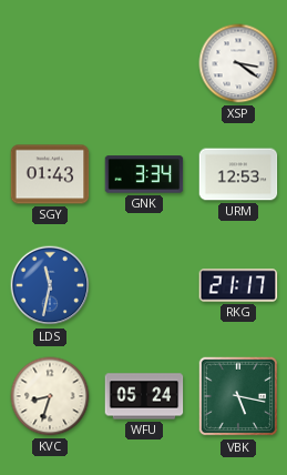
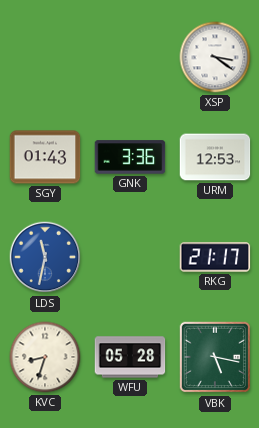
GNK: 3:34 -> 3:36 (130, 157)
WFU: 05:24 -> 05:28 (130, 357)
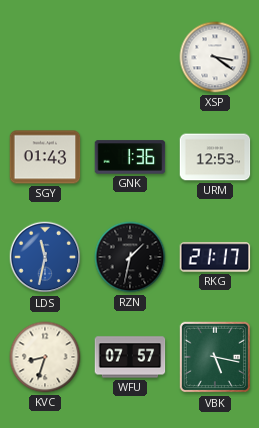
GNK: 3:36 -> 1:36 (130, 157)
RZN: none -> 1:32 (130, 257)
WFU: 05:28 -> 07:57 (130, 357)
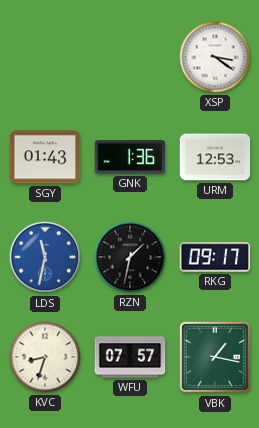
RKG: 21:17 -> 09:17 (215, 257)
VBK: 5:17 -> 1:17 (215, 357)
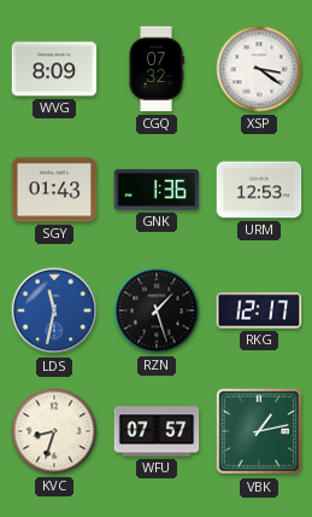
WVG: none -> 8:09 (54, 69)
CGQ: none -> 07:32 (157, 69)
RZN: 1:32 -> 1:27 (157, 310)
RKG: 09:17 -> 12:17 (259, 310)
VBK: 1:17 -> 1:13 (259, 431)
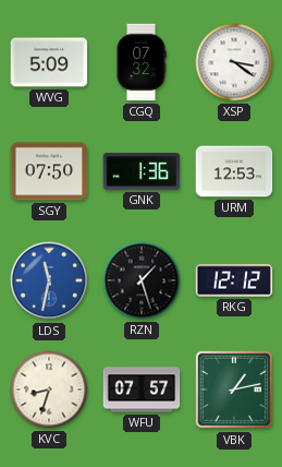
WVG: 8:09 -> 5:09 (49, 62)
SGY: 01:43 -> 07:50 (49, 171)
RKG: 12:17 -> 12:12 (234, 280)
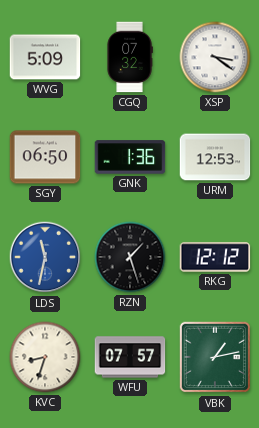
SGY: 07:50 -> 06:50 (45, 157)
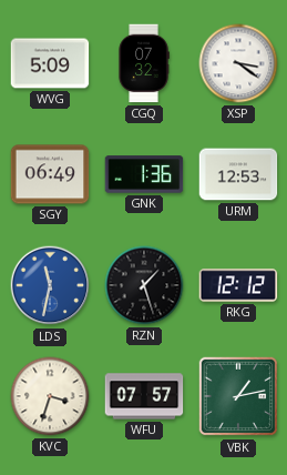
SGY: 06:50 -> 06:49 (50, 174)
KVC: 8:33 -> 3:33 (50, 396)
